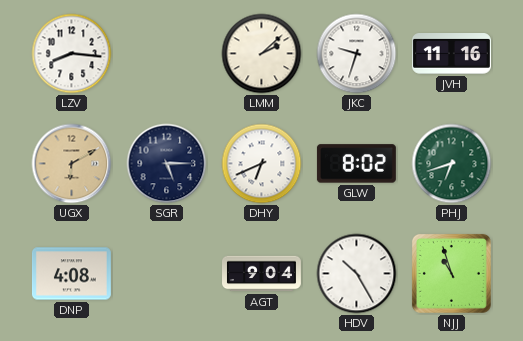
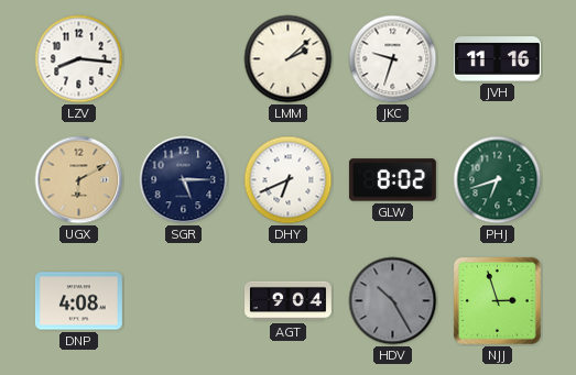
HDV dial: white -> grey (393, 301)
NJJ: 10:57 -> 2:57 (497, 300)
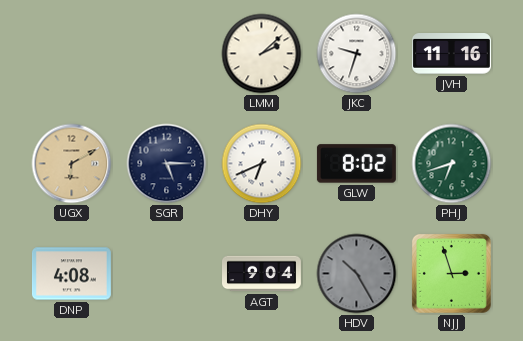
LZV: 8:16 -> none (79, 59)
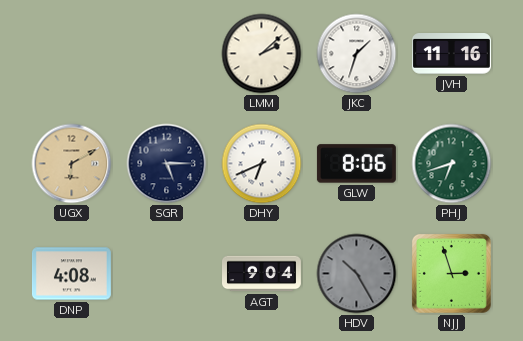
JKC: 9:33 -> 1:33 (357, 54)
GLW: 8:02 -> 8:06 (356, 164)
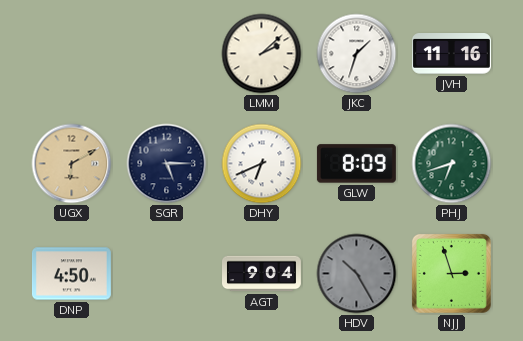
GLW: 8:06 -> 8:09 (356, 164)
DNP: 4:08 -> 4:50 (71, 274)
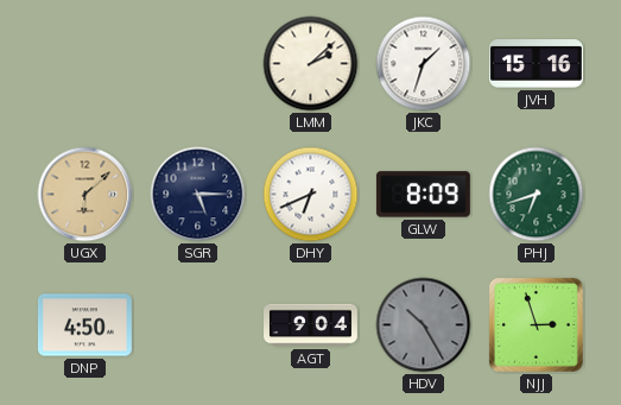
JVH: 11:16 -> 15:16 (536, 64)
UGX: 6:10 -> 6:08 (85, 195)
